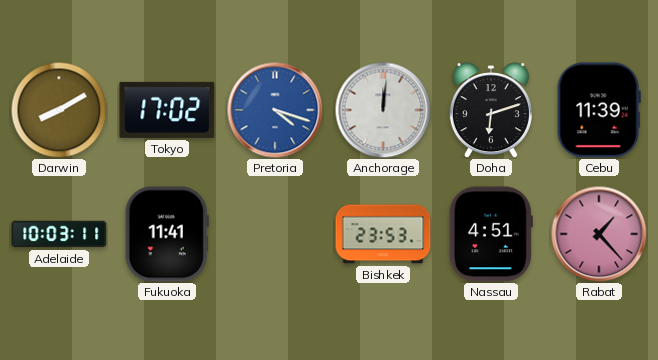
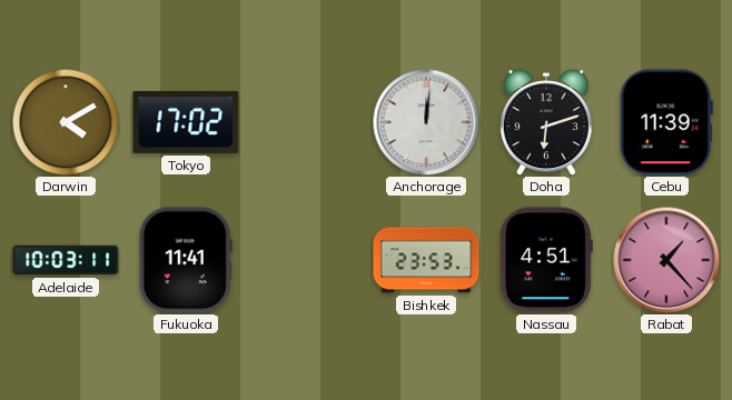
Darwin: 8:10 -> 4:10 (66, 122)
Pretoria: 4:18 -> none (275, 110)
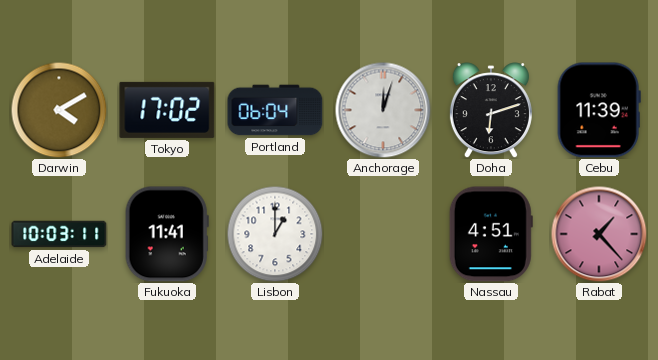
Portland: none -> 06:04 (275, 110)
Anchorage: 12:01 -> 12:03 (383, 110)
Lisbon: none -> 1:00 (275, 234)
Bishkek: 23:53 -> none (426, 260)
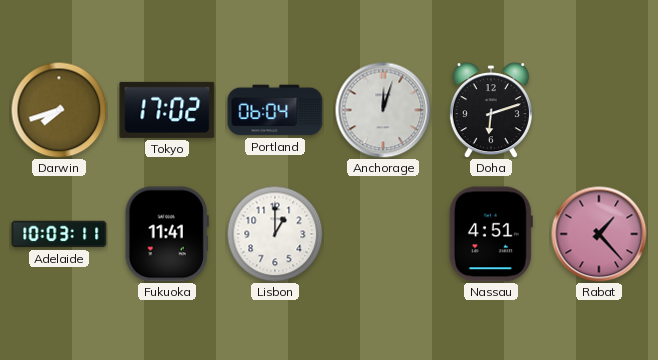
Darwin: 4:10 -> 7:42 (59, 110)
Cebu: 11:39 -> none (599, 110)
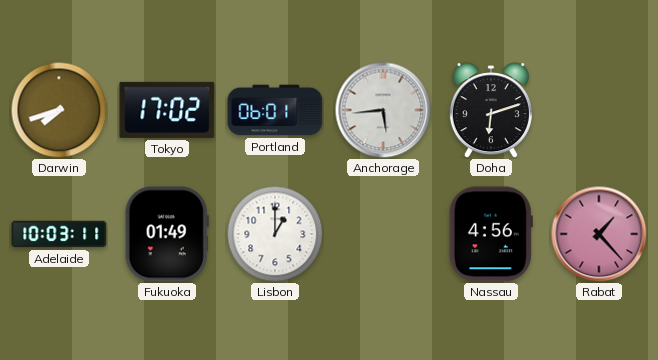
Portland: 06:04 -> 06:01 (275, 110)
Anchorage: 12:03 -> 5:44 (383, 110)
Fukuoka: 11:41 -> 01:49 (167, 234)
Nassau: 4:51 -> 4:56 (491, 234)
